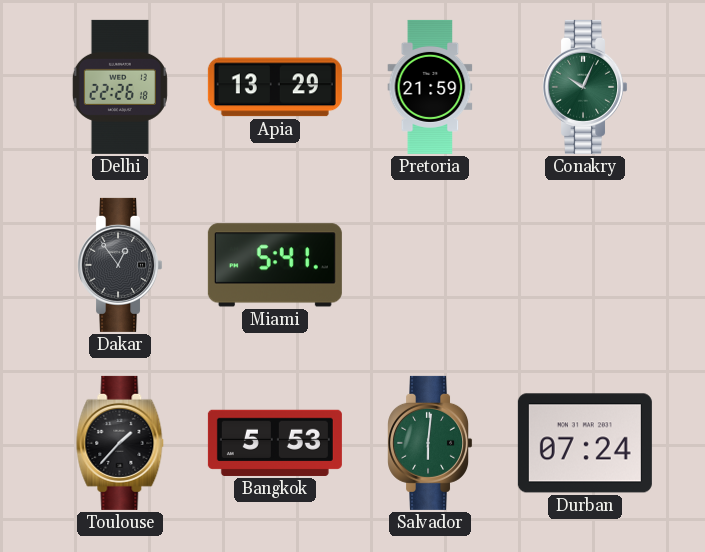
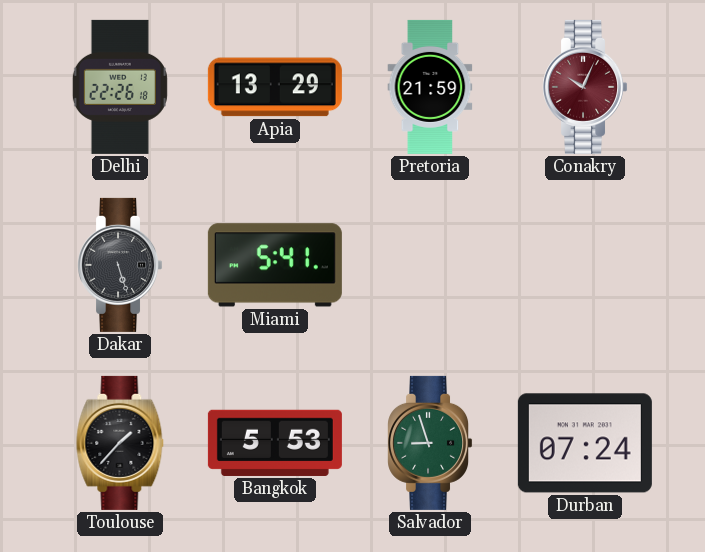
Conakry dial: green -> burgundy (585, 87)
Dakar: 12:54 -> 5:27 (120, 265)
Salvador: 6:01 -> 8:57 (430, 443)
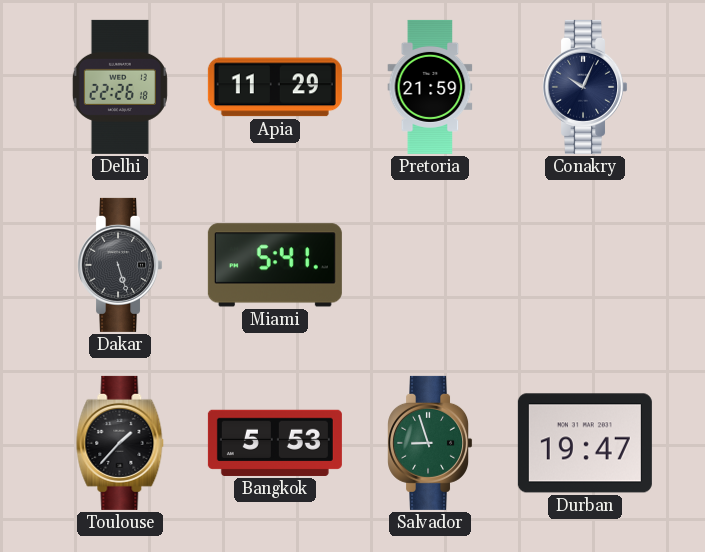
Apia: 13:29 -> 11:29 (275, 87)
Conakry dial: burgundy -> navy (585, 87)
Durban: 07:24 -> 19:47 (585, 443)
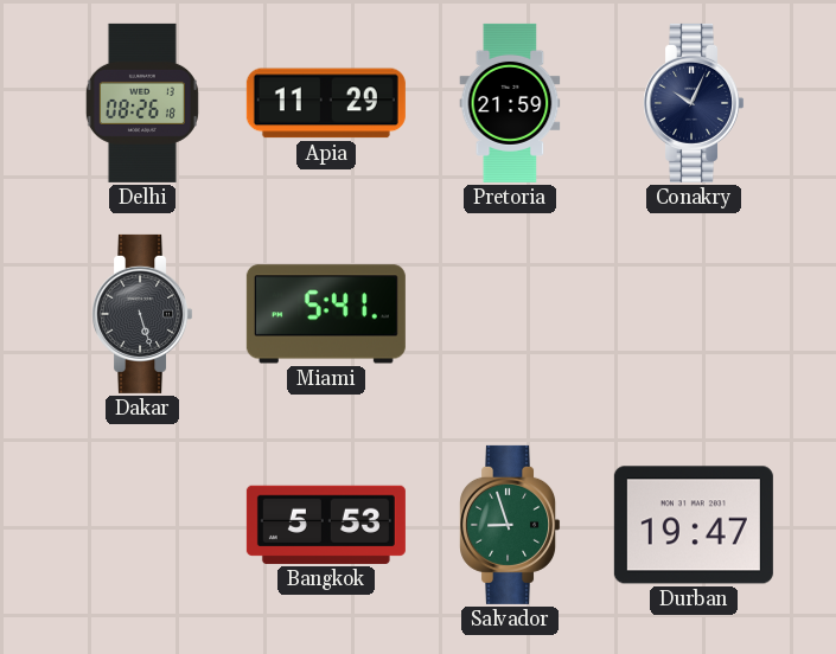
Delhi: 22:26 -> 08:26 (142, 103)
Toulouse: 1:37 -> none (120, 443)
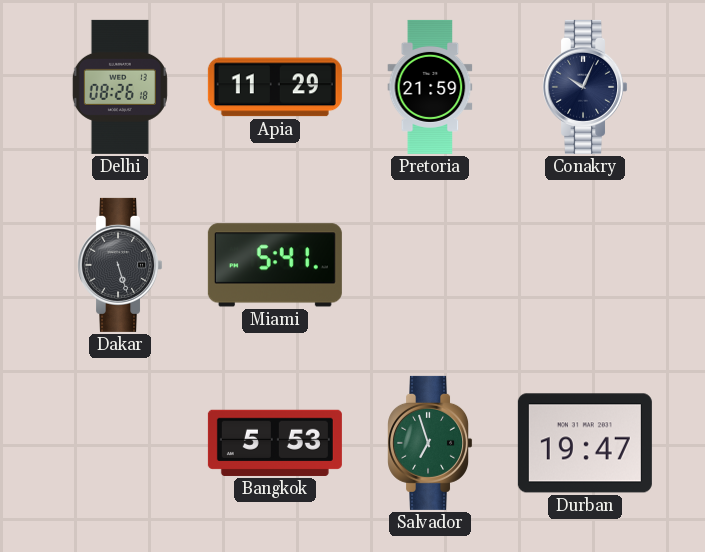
Salvador: 8:57 -> 6:57 (430, 443)
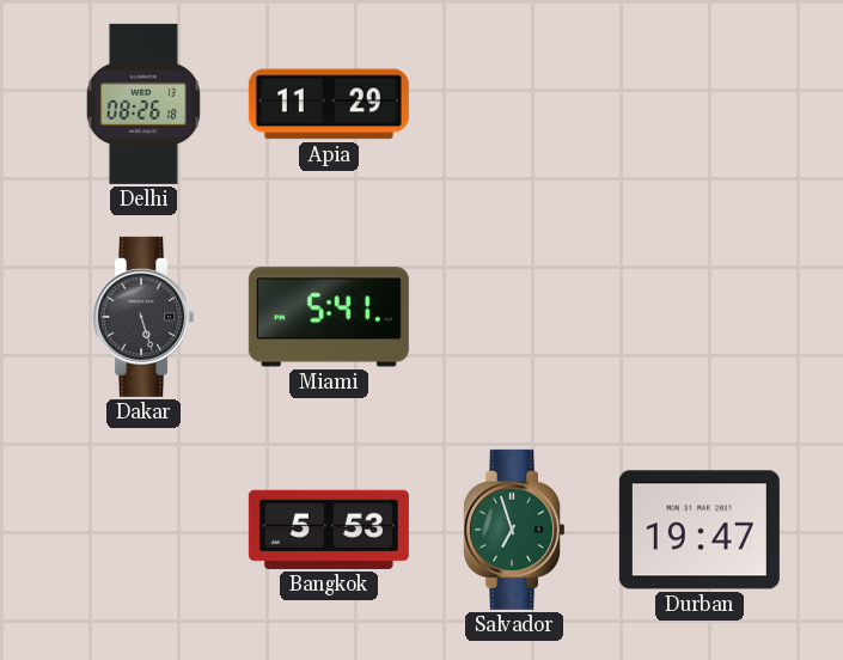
Pretoria: 21:59 -> none (430, 87)
Conakry: 10:04 -> none (585, 87)
